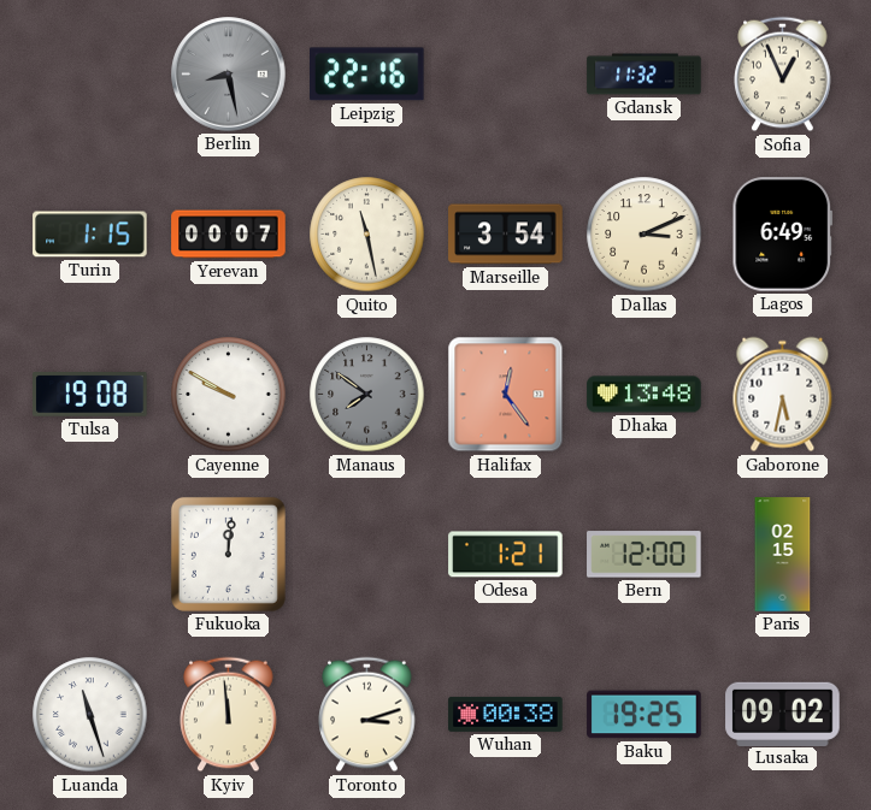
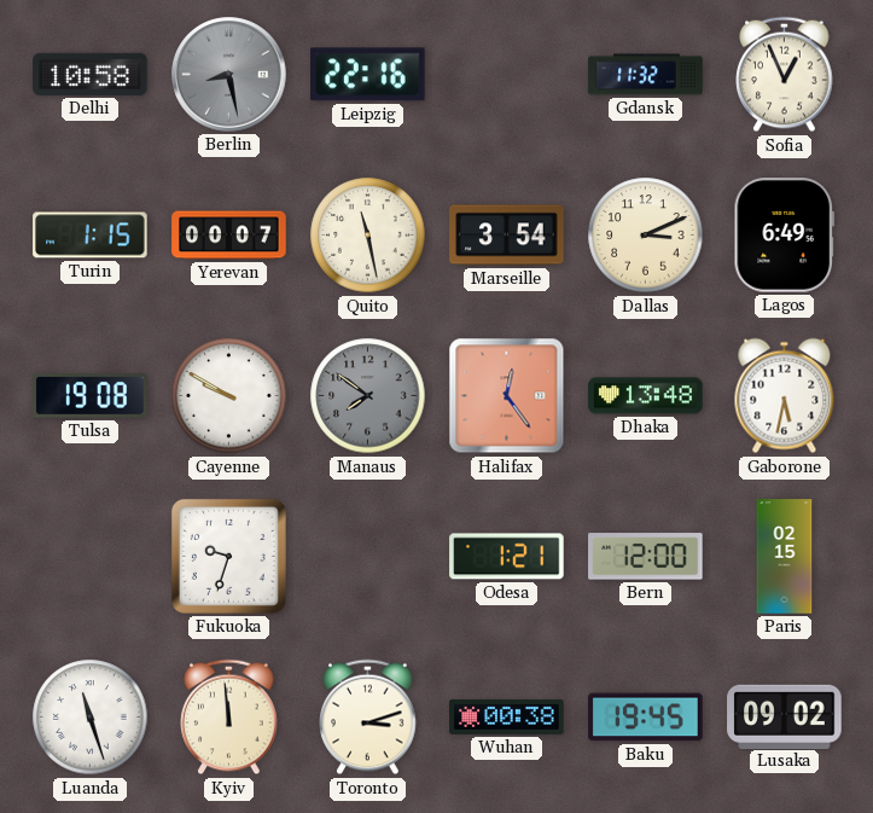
Delhi: none -> 10:58 (91, 74)
Fukuoka: 12:01 -> 9:33 (228, 556)
Baku: 19:25 -> 19:45 (646, 718)
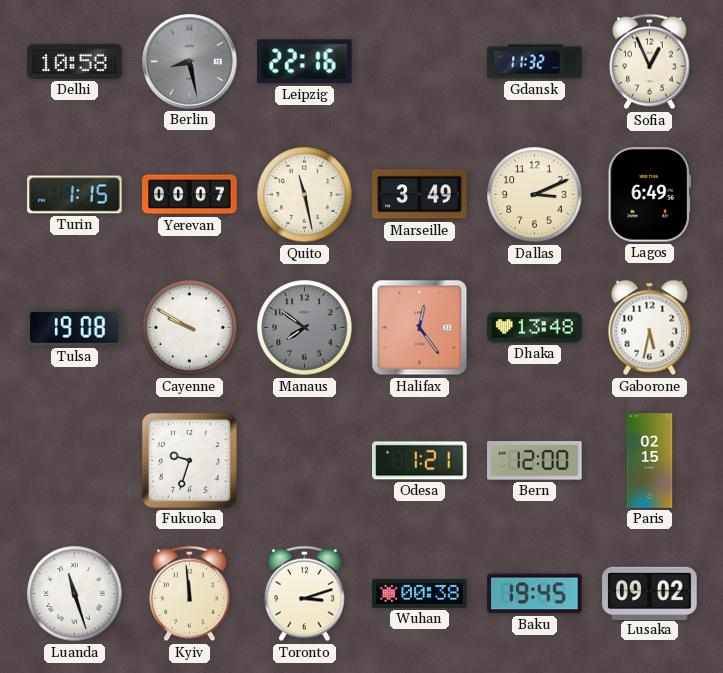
Marseille: 3:54 -> 3:49 (420, 195)
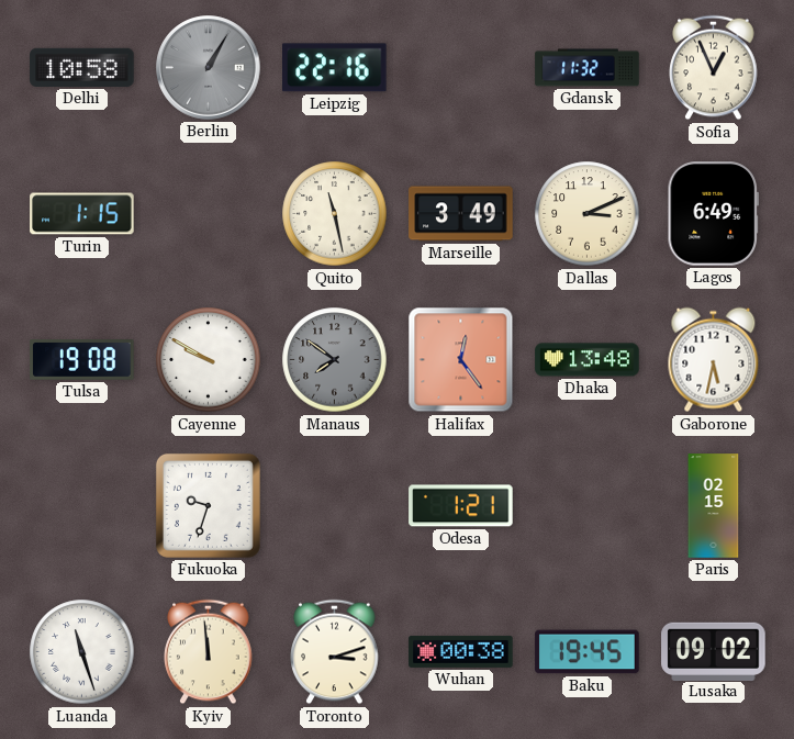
Berlin: 8:28 -> 1:05 (209, 68)
Yerevan: 00:07 -> none (190, 195)
Bern: 12:00 -> none (535, 461)
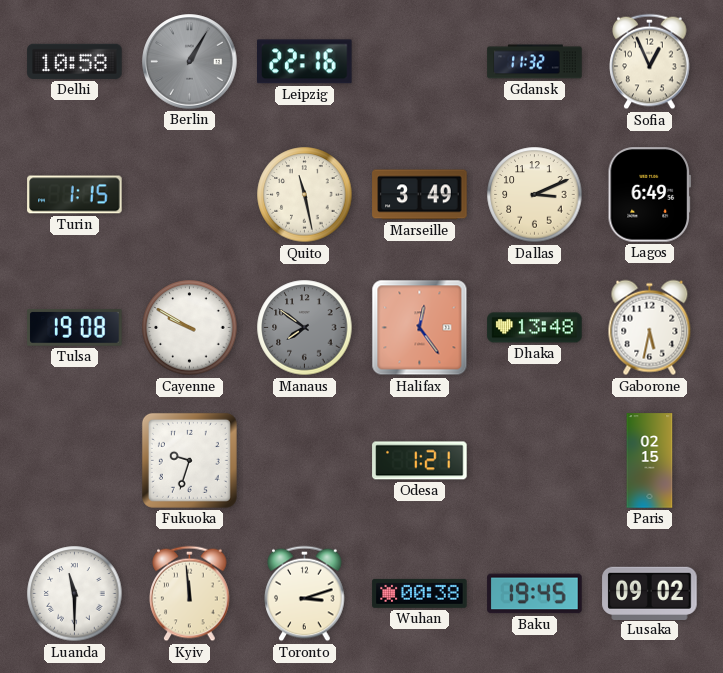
Luanda: 11:27 -> 11:30 (75, 594)
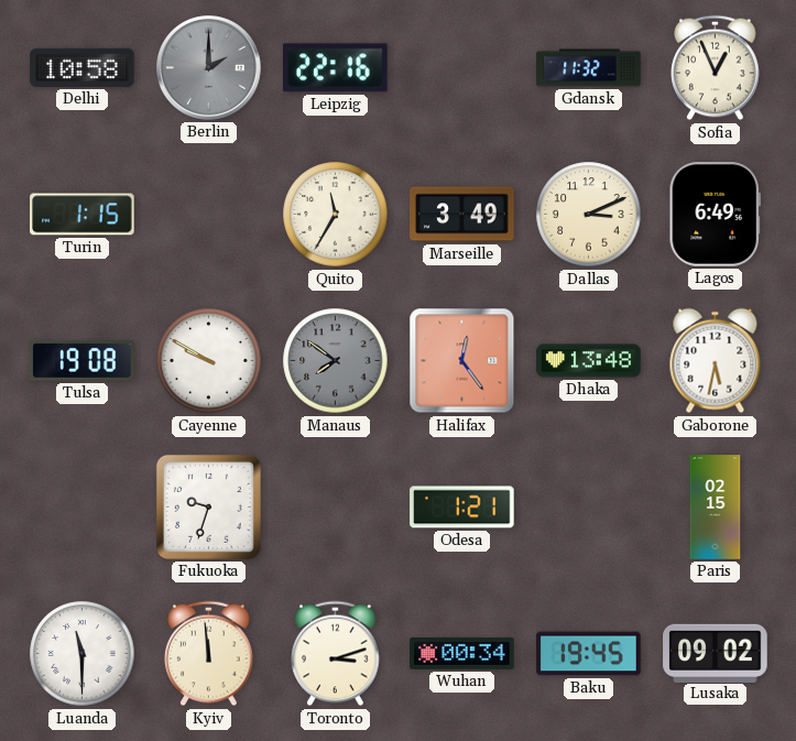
Berlin: 1:05 -> 2:00 (209, 68)
Quito: 11:28 -> 11:35 (336, 215)
Wuhan: 00:38 -> 00:34 (462, 653)
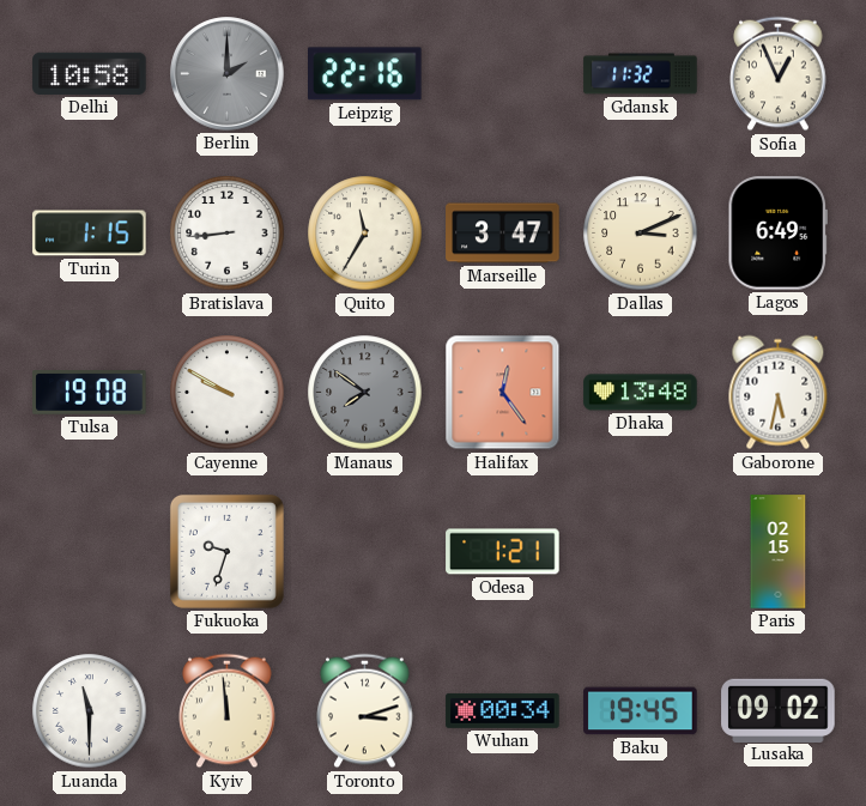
Bratislava: none -> 8:44 (228, 234)
Marseille: 3:49 -> 3:47 (503, 234)
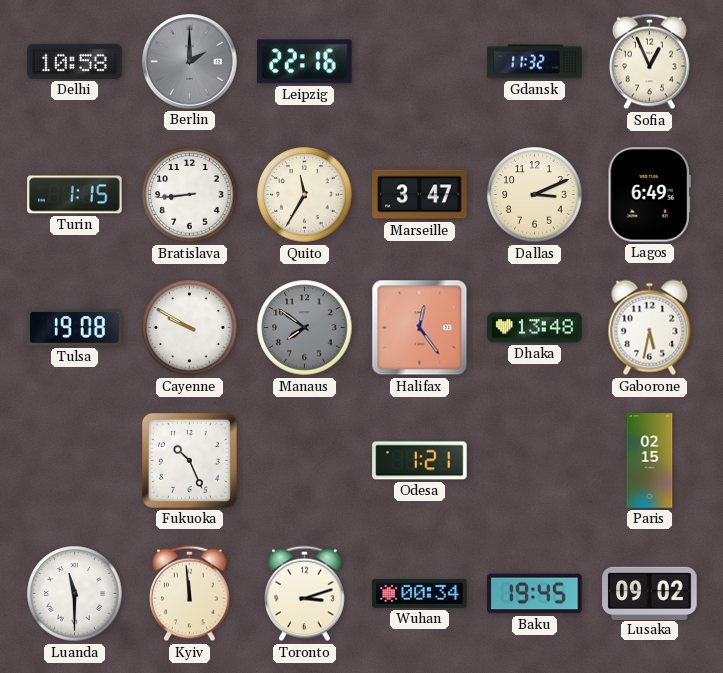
Fukuoka: 9:33 -> 10:26 (189, 460)
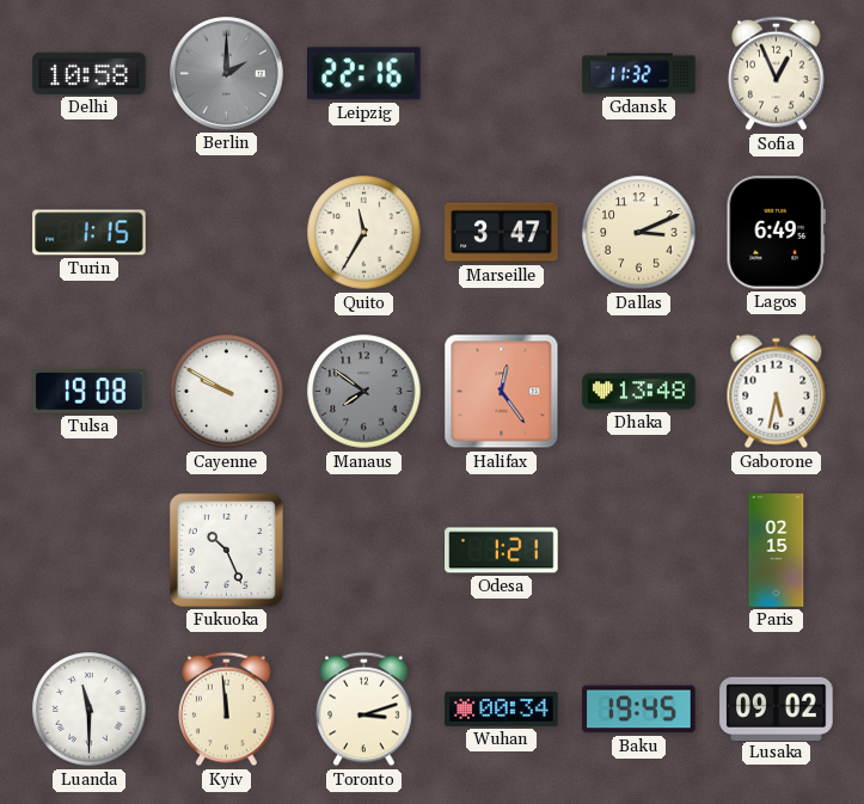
Bratislava: 8:44 -> none (190, 195)
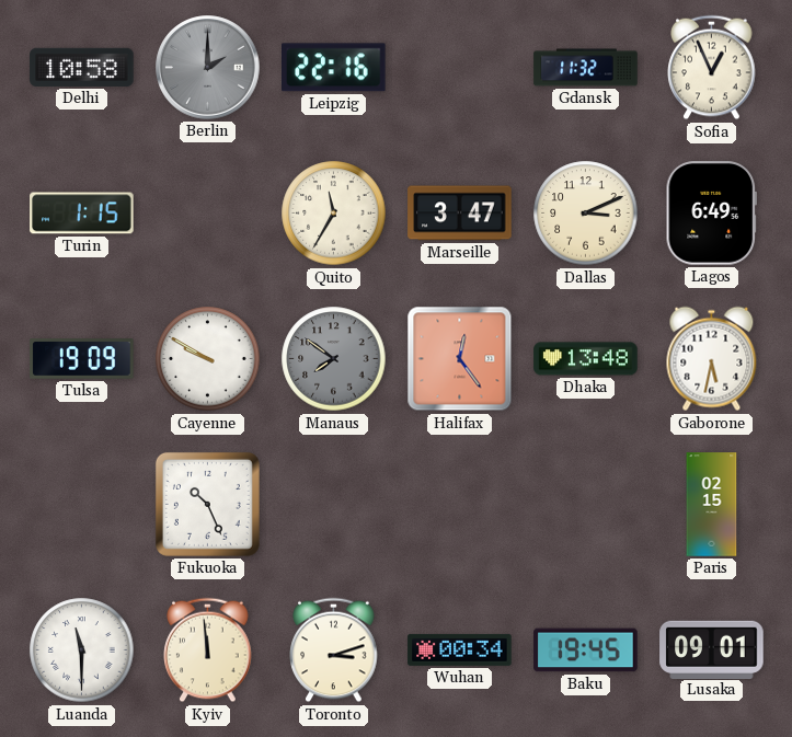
Tulsa: 19:08 -> 19:09 (82, 359)
Odesa: 1:21 -> none (502, 551)
Lusaka: 09:02 -> 09:01 (712, 649)
